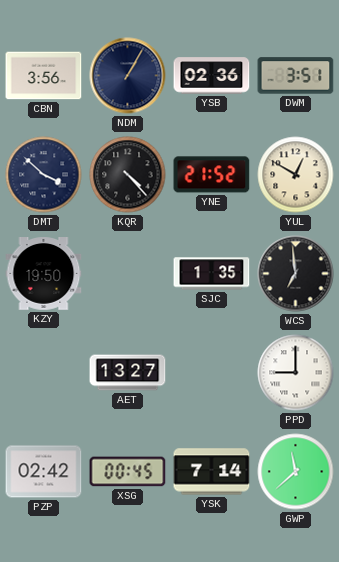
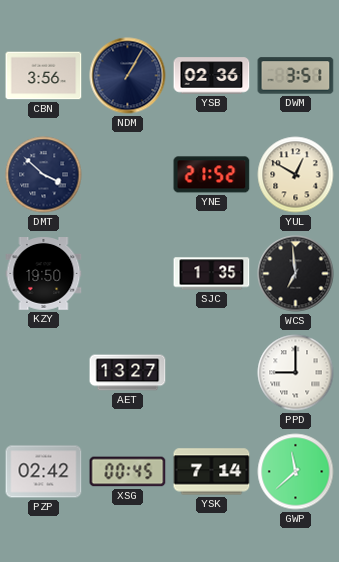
KQR: 4:23 -> none (128, 175)
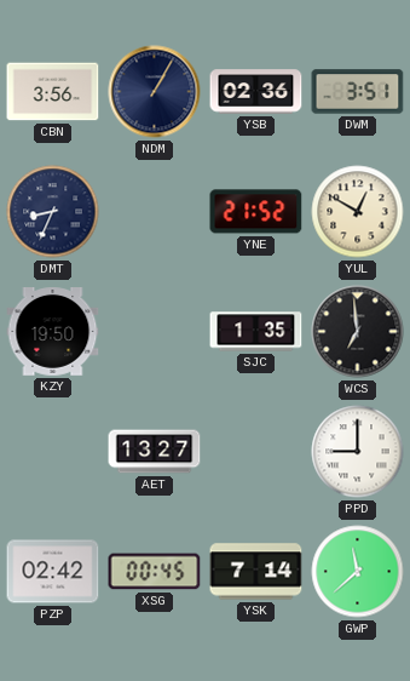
DMT: 3:52 -> 8:34 (53, 212)
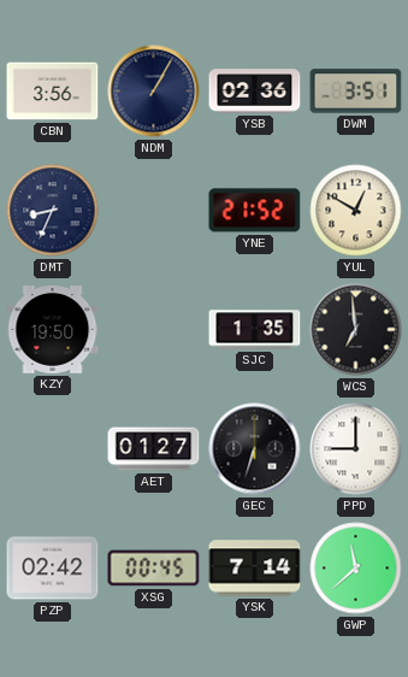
AET: 13:27 -> 01:27 (154, 449)
GEC: none -> 6:33 (255, 449)
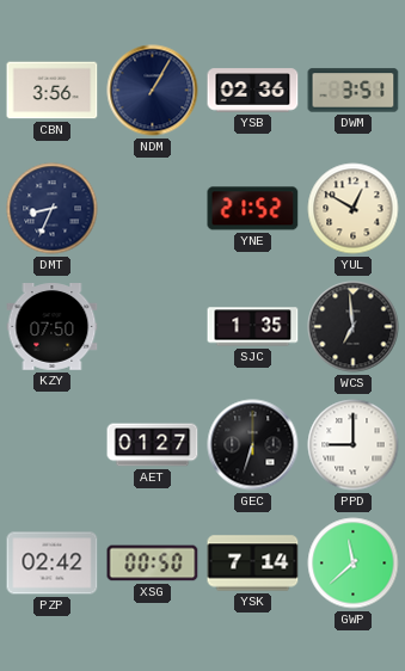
KZY: 19:50 -> 07:50 (53, 327)
XSG: 00:45 -> 00:50 (153, 564)
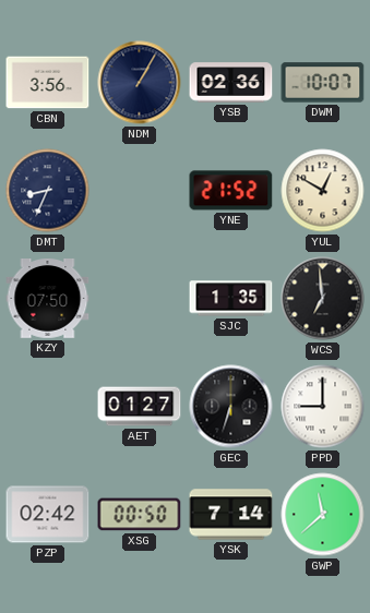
DWM: 3:51 -> 10:07 (323, 83)
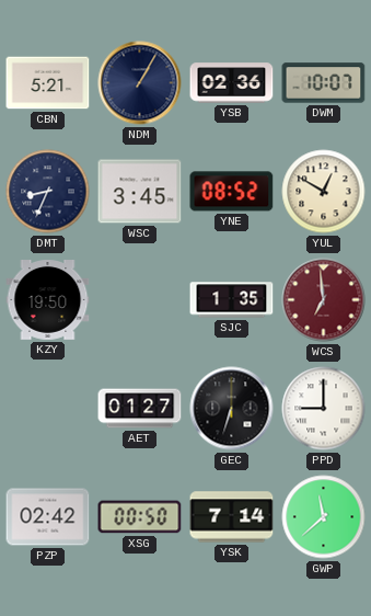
CBN: 3:56 -> 5:21 (48, 83)
WSC: none -> 3:45 (140, 192)
YNE: 21:52 -> 08:52 (232, 192)
KZY: 07:50 -> 19:50 (48, 300)
WCS dial: black -> burgundy (324, 300)
